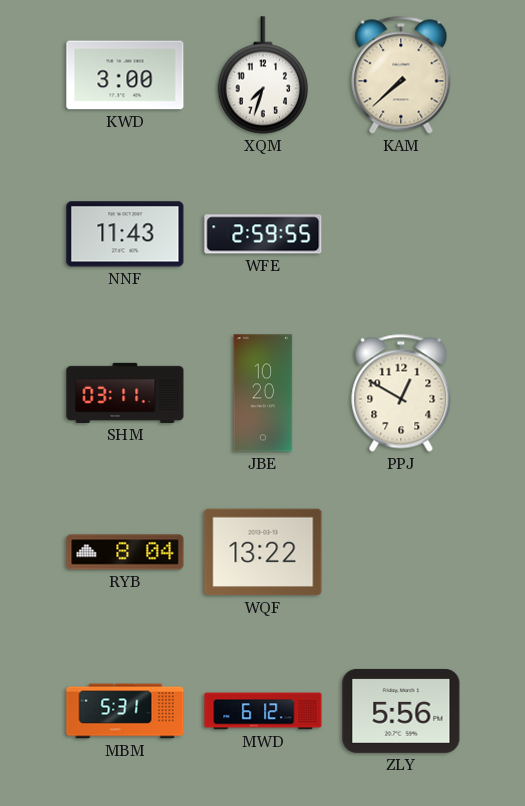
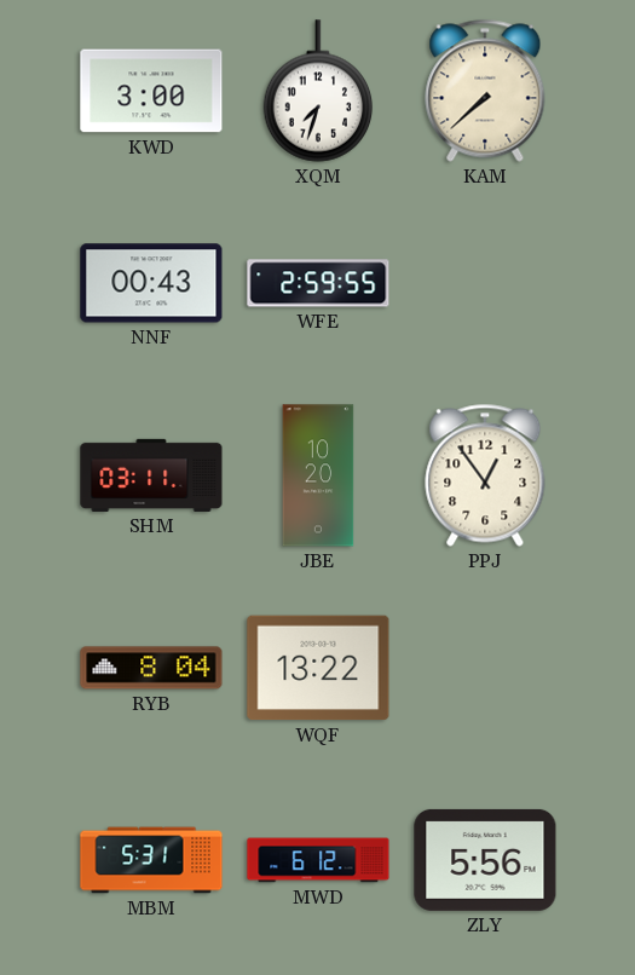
NNF: 11:43 -> 00:43 (151, 283)
PPJ: 12:50 -> 12:54 (485, 475)
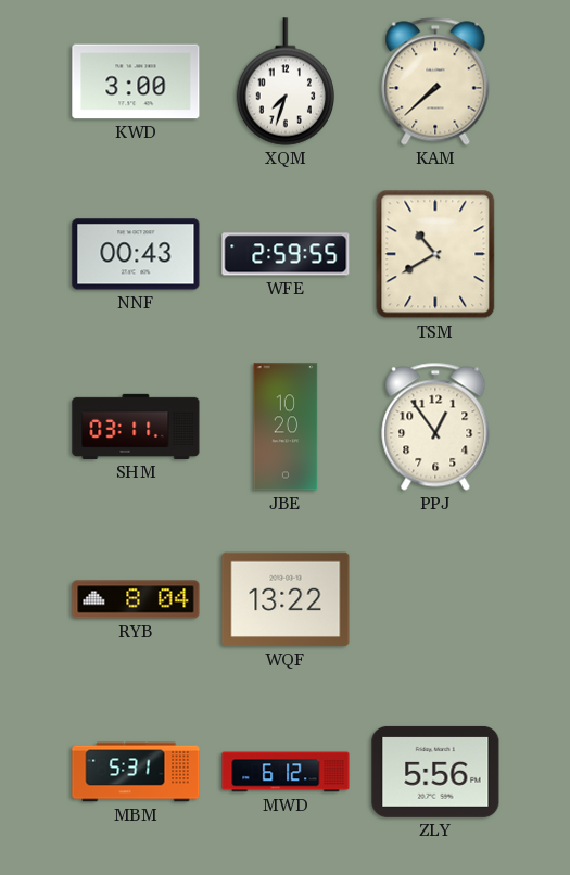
TSM: none -> 10:40 (435, 254)
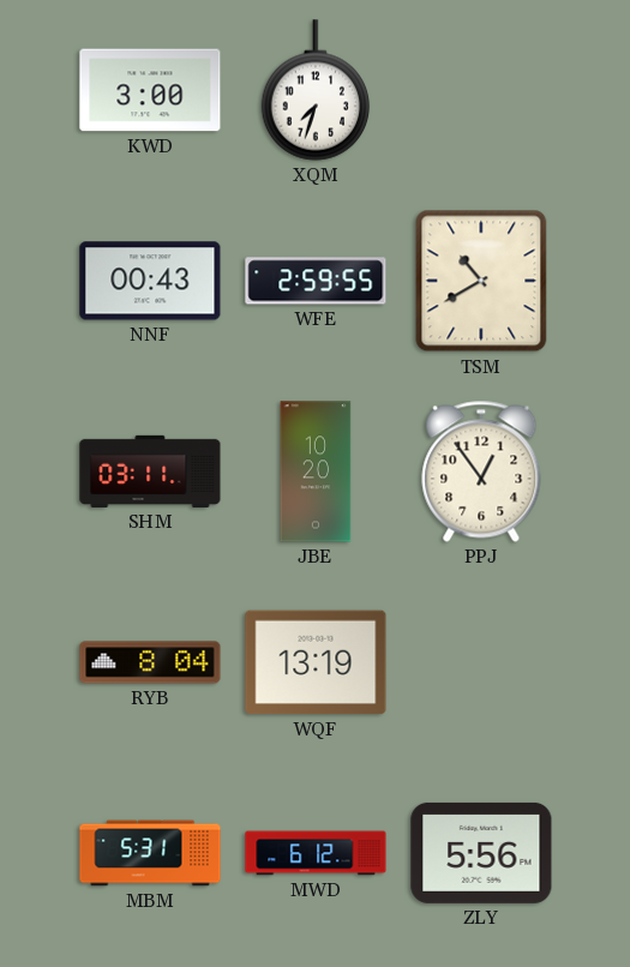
KAM: 7:38 -> none (435, 81)
WQF: 13:22 -> 13:19 (316, 662)
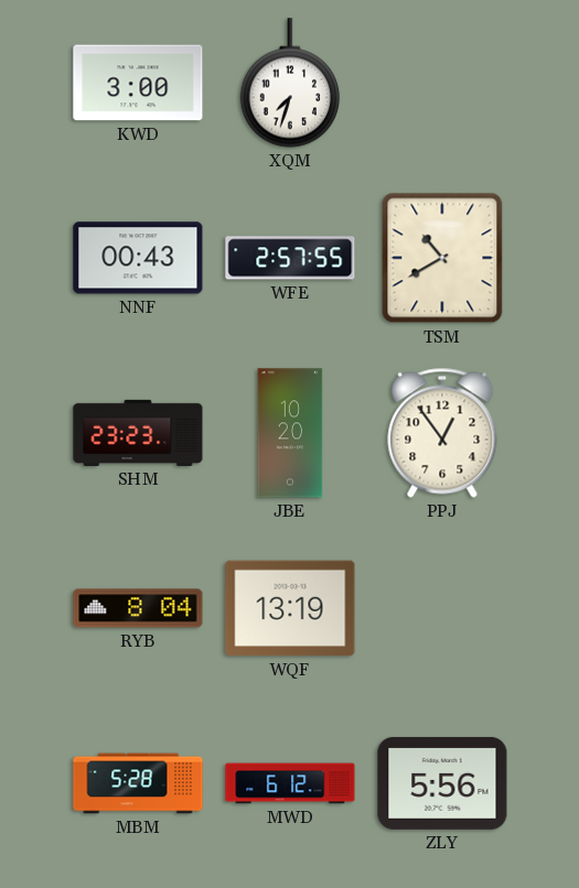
WFE: 2:59 -> 2:57 (290, 258)
SHM: 03:11 -> 23:23 (138, 433)
MBM: 5:31 -> 5:28 (138, 783)
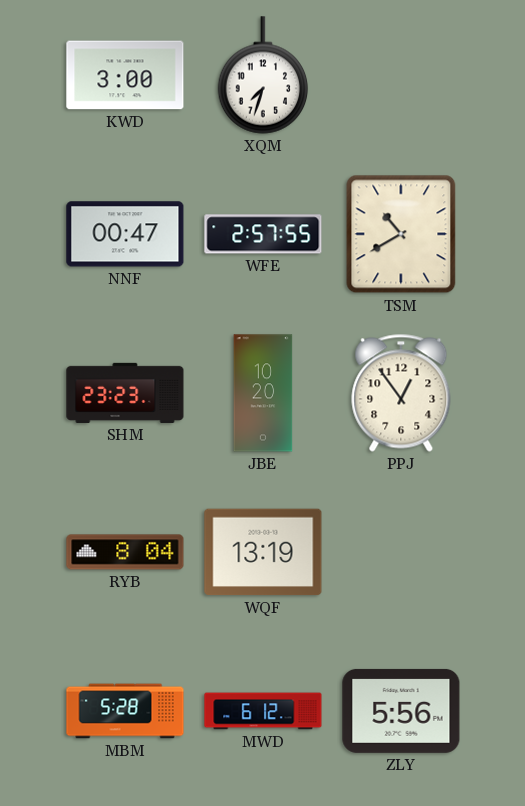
NNF: 00:43 -> 00:47 (125, 234)
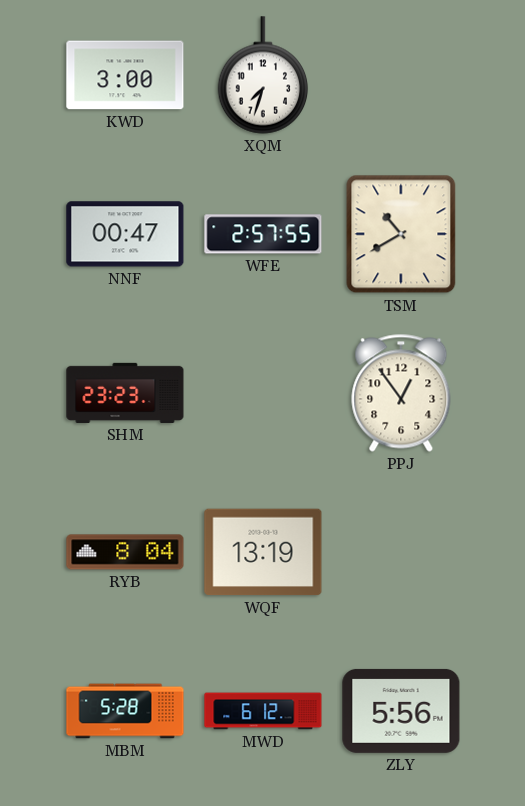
JBE: 10:20 -> none (263, 393)
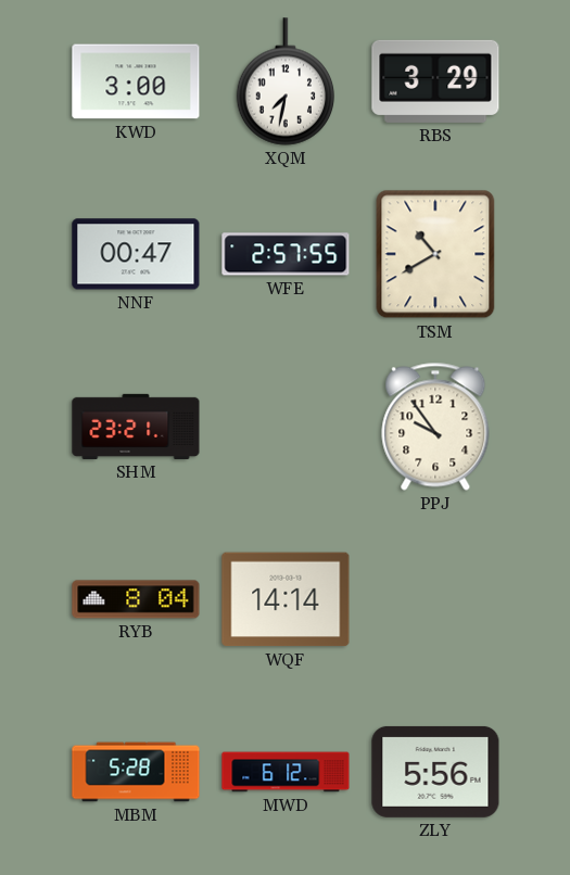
XQM: 7:33 -> 7:32 (286, 81)
RBS: none -> 3:29 (435, 81)
SHM: 23:23 -> 23:21 (136, 427)
PPJ: 12:54 -> 9:54 (435, 427)
WQF: 13:19 -> 14:14 (286, 599)
